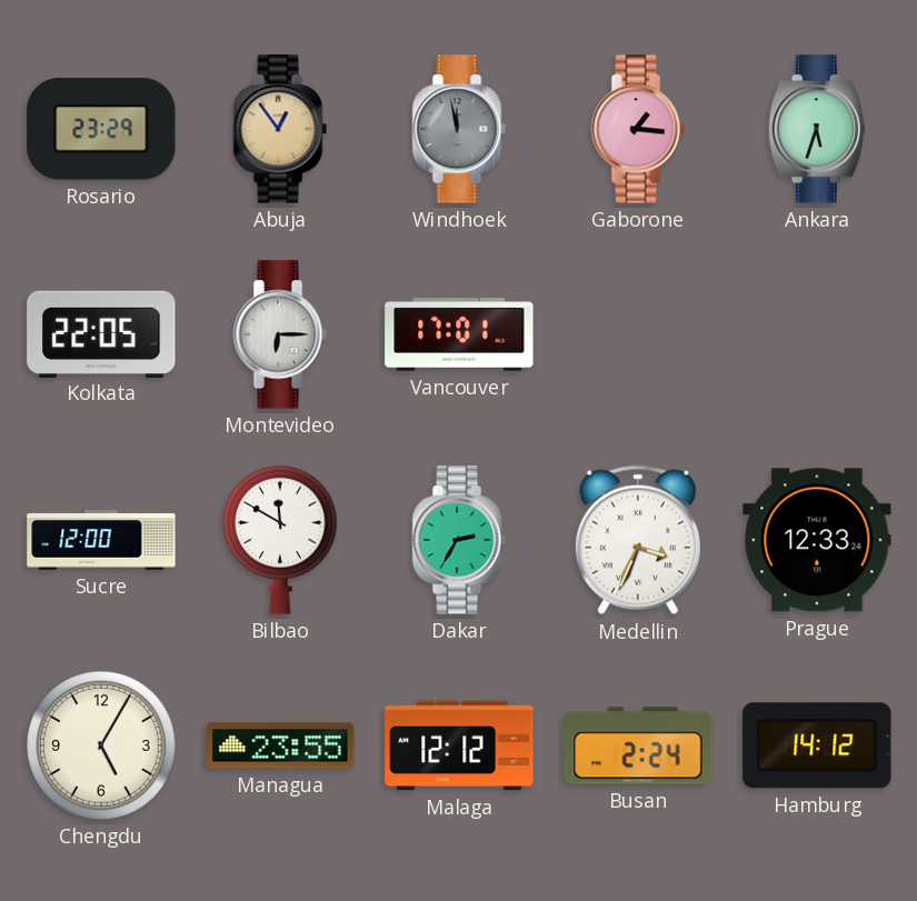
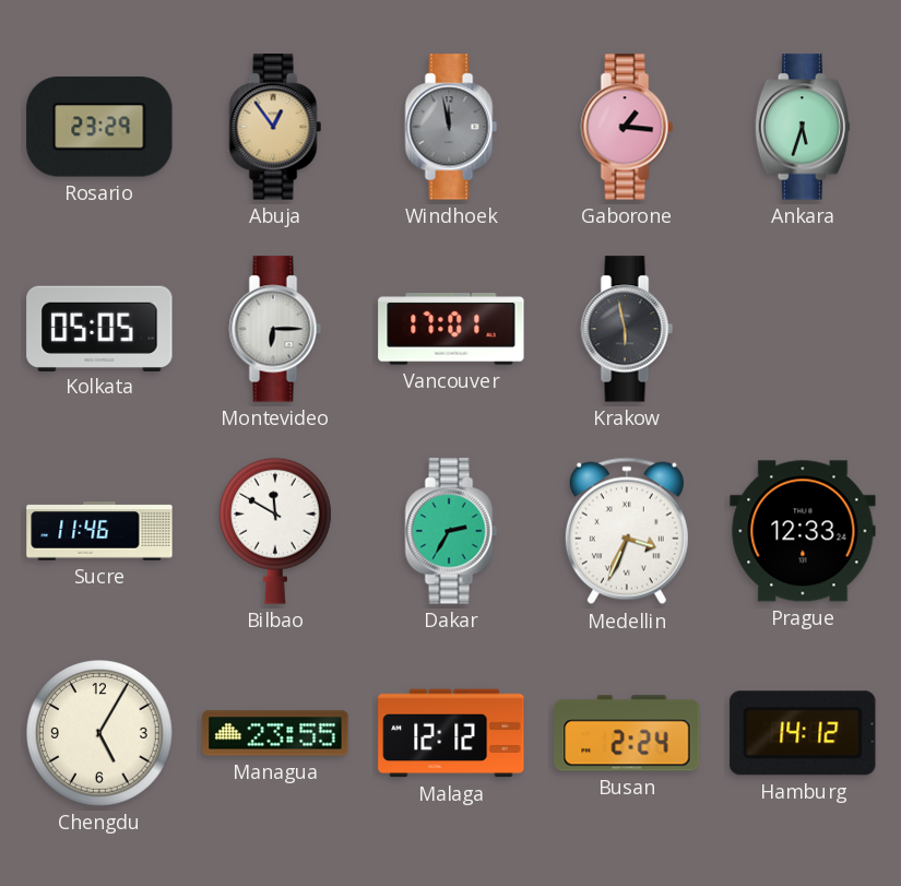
Kolkata: 22:05 -> 05:05 (99, 328)
Krakow: none -> 5:58 (627, 329)
Sucre: 12:00 -> 11:46 (99, 531)
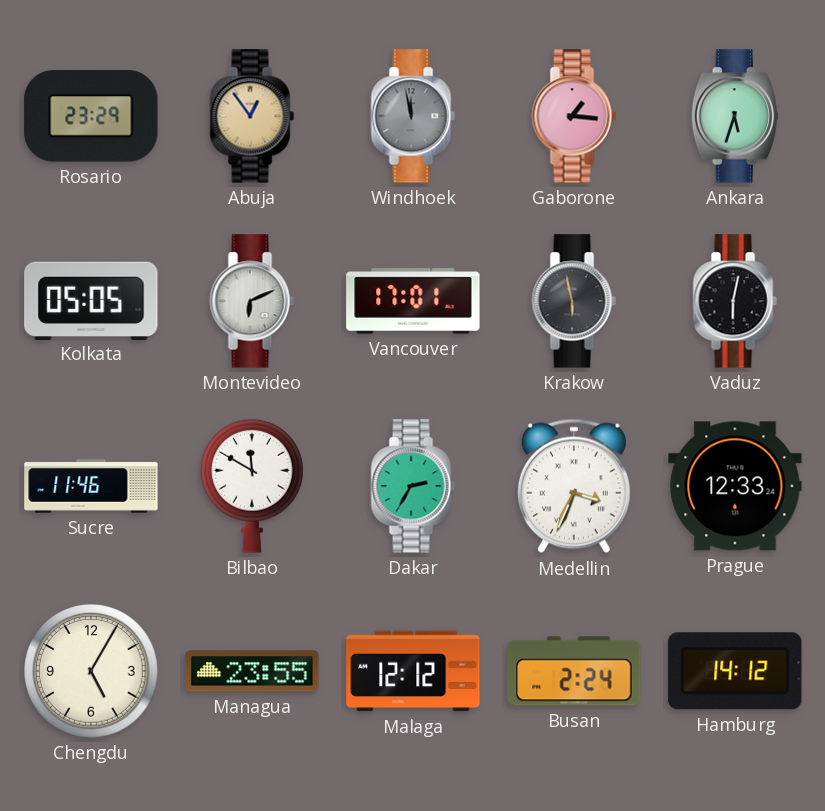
Montevideo: 6:15 -> 6:11 (252, 301)
Vaduz: none -> 6:02 (735, 301)
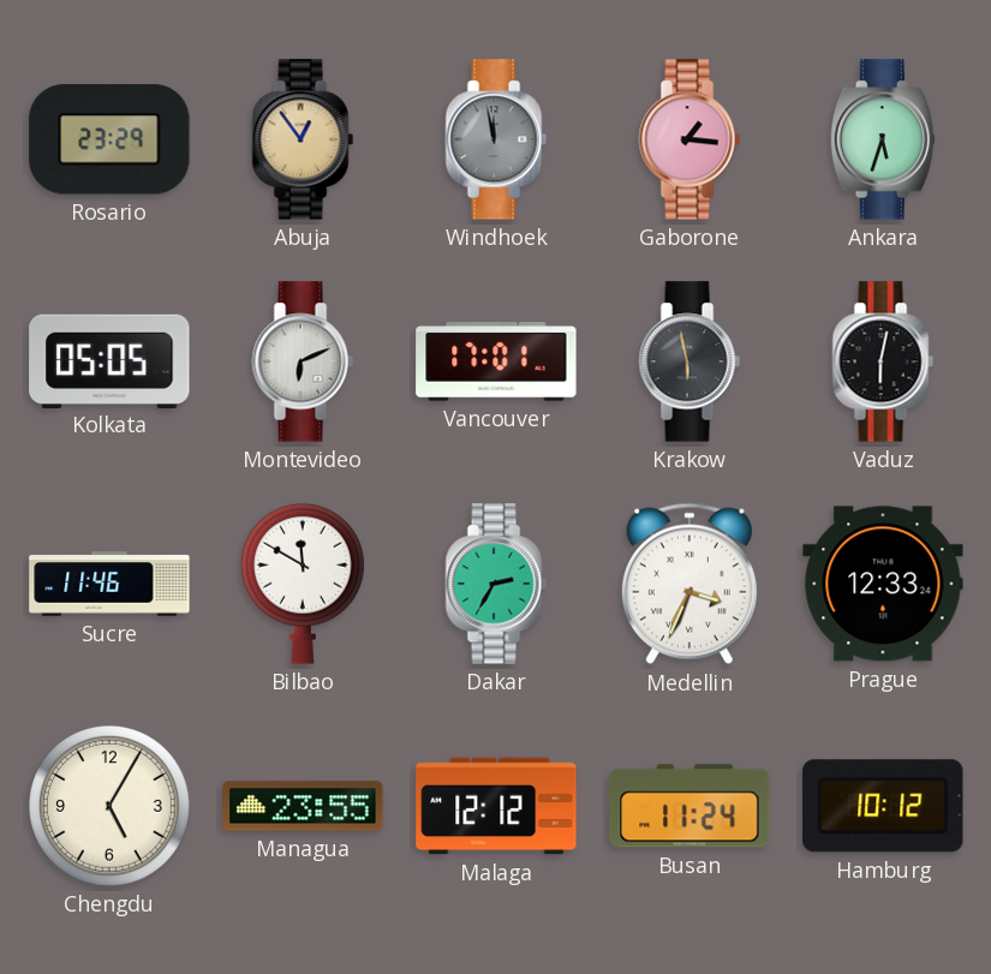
Busan: 2:24 -> 11:24 (689, 806)
Hamburg: 14:12 -> 10:12 (883, 806)
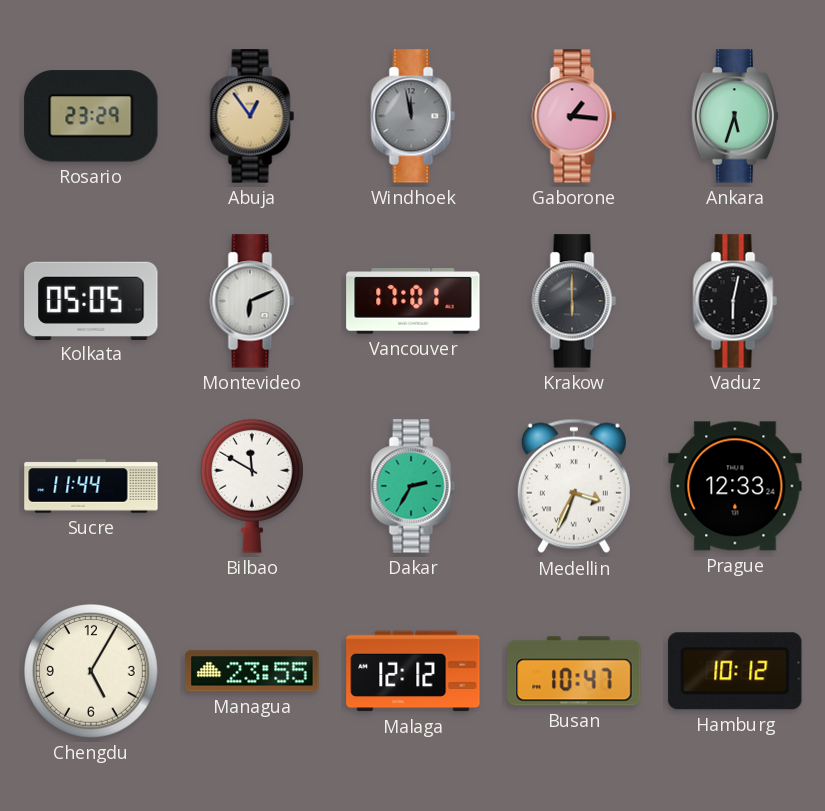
Krakow: 5:58 -> 6:00 (574, 301)
Sucre: 11:46 -> 11:44 (91, 486)
Busan: 11:24 -> 10:47 (574, 671)
